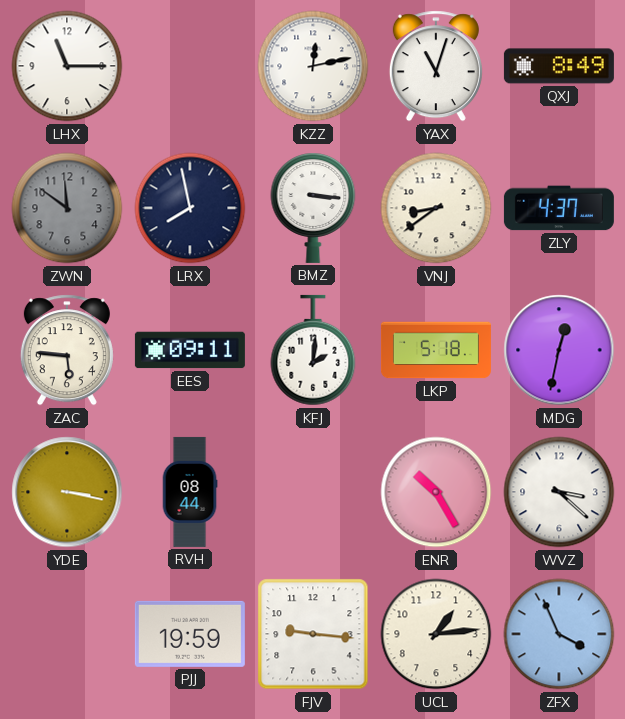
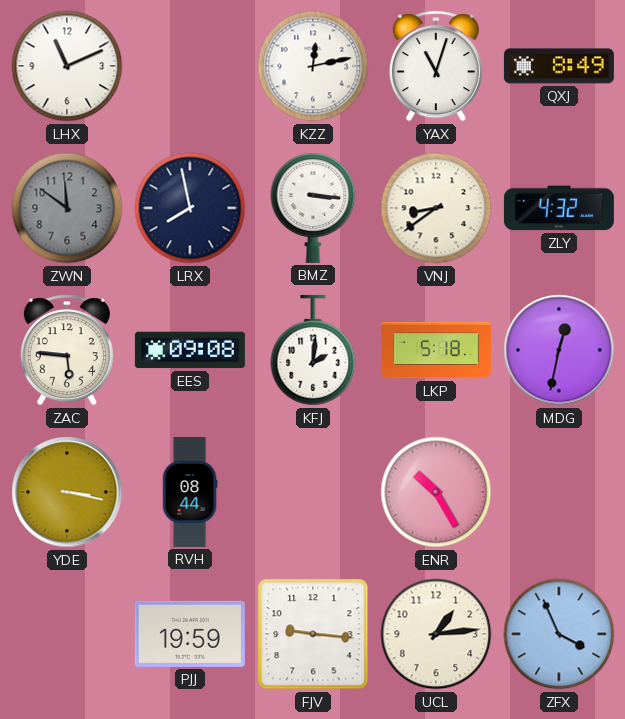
LHX: 11:15 -> 11:11 (67, 66)
ZLY: 4:37 -> 4:32 (559, 208)
EES: 09:11 -> 09:08 (190, 350)
WVZ: 3:22 -> none (559, 492)
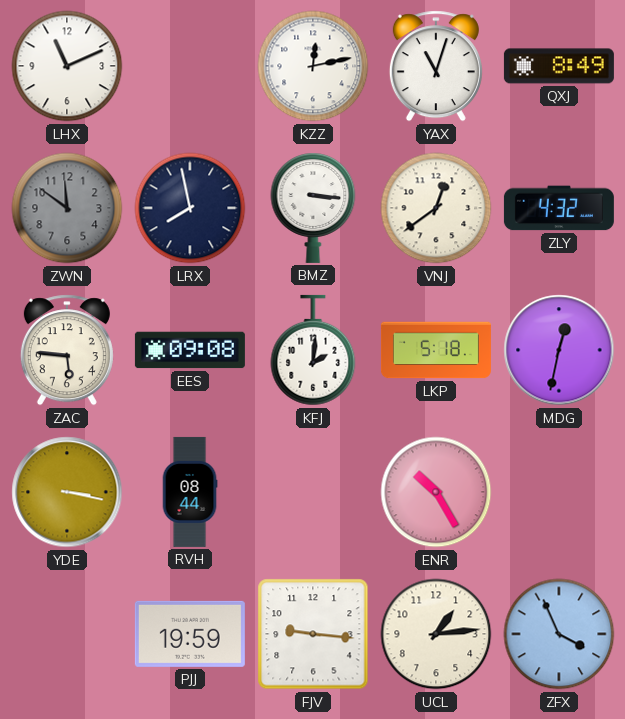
VNJ: 8:39 -> 12:39 (436, 208)
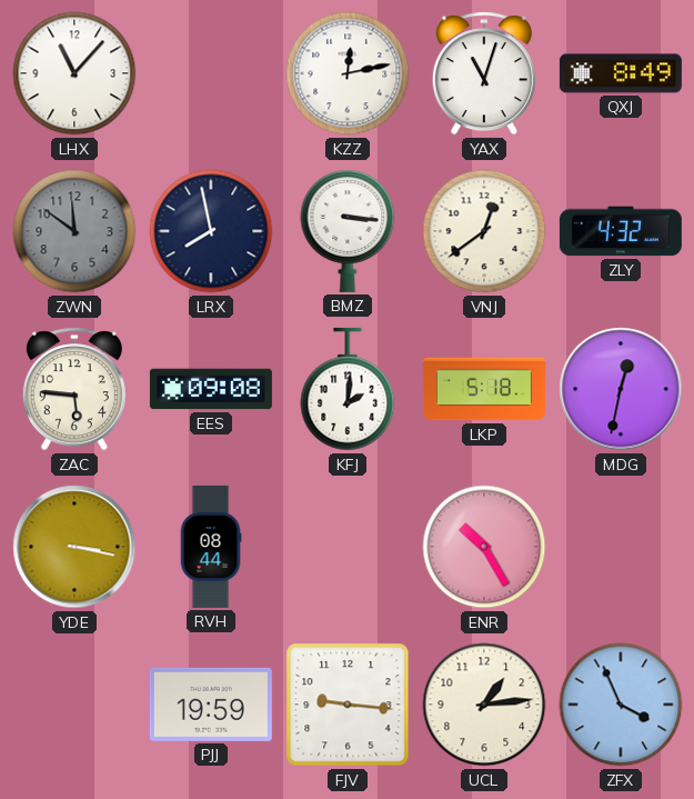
LHX: 11:11 -> 11:07 (74, 73)
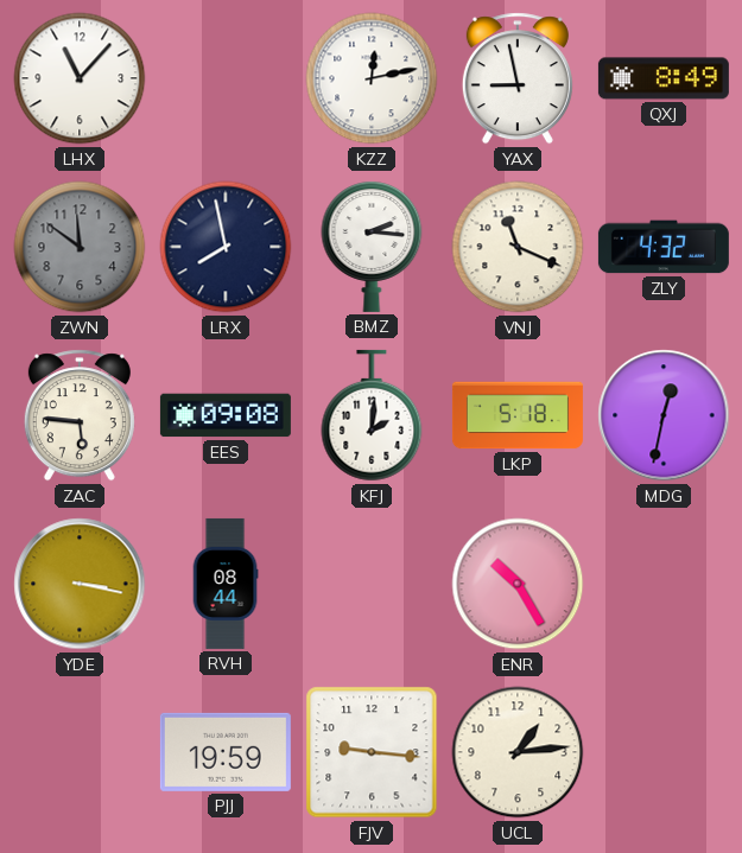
YAX: 11:03 -> 8:58 (518, 78)
BMZ: 3:16 -> 2:16 (372, 247)
VNJ: 12:39 -> 11:19 (518, 247)
ZFX: 3:56 -> none (621, 705)
